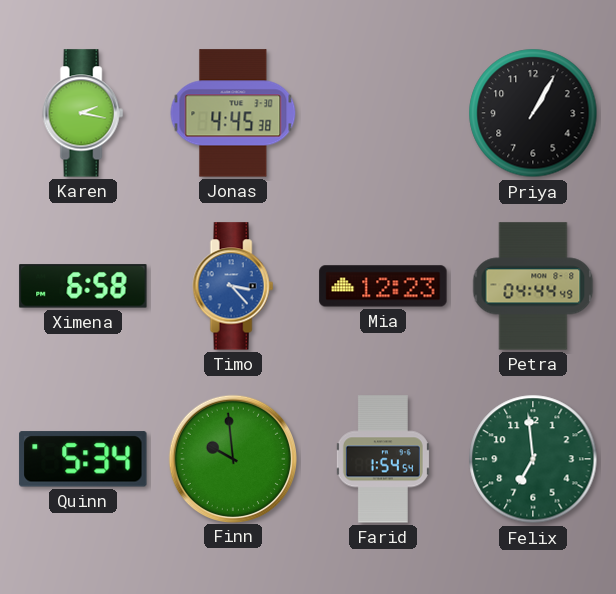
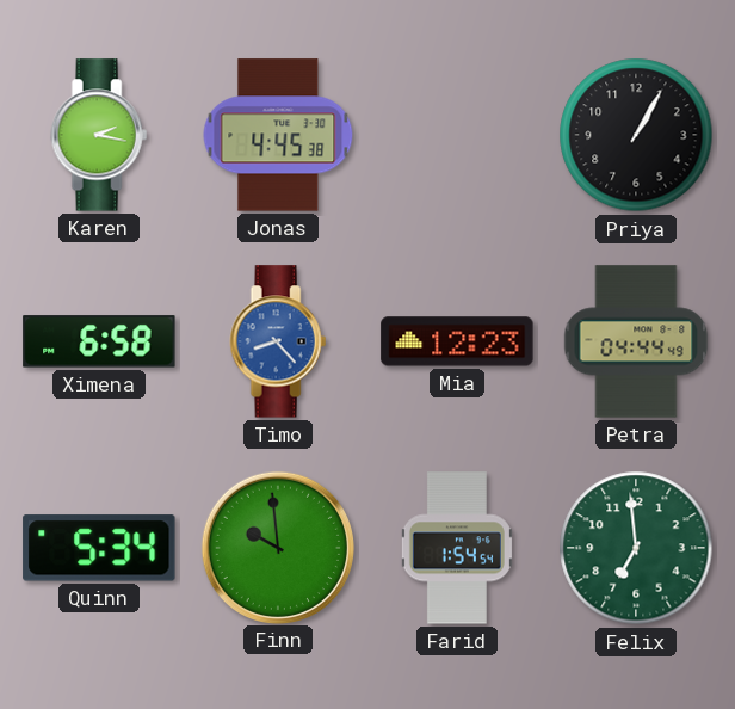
Timo: 3:23 -> 8:23 (278, 341)
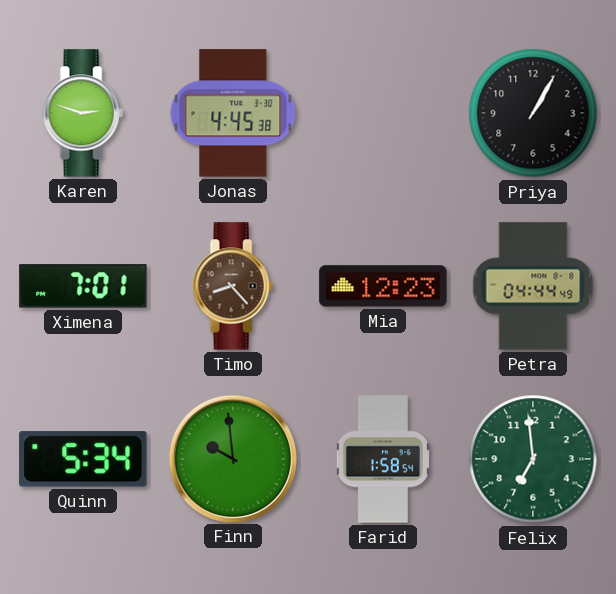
Karen: 2:17 -> 2:48 (83, 113)
Ximena: 6:58 -> 7:01 (83, 286)
Timo dial: blue -> brown (233, 286)
Farid: 1:54 -> 1:58 (383, 459)
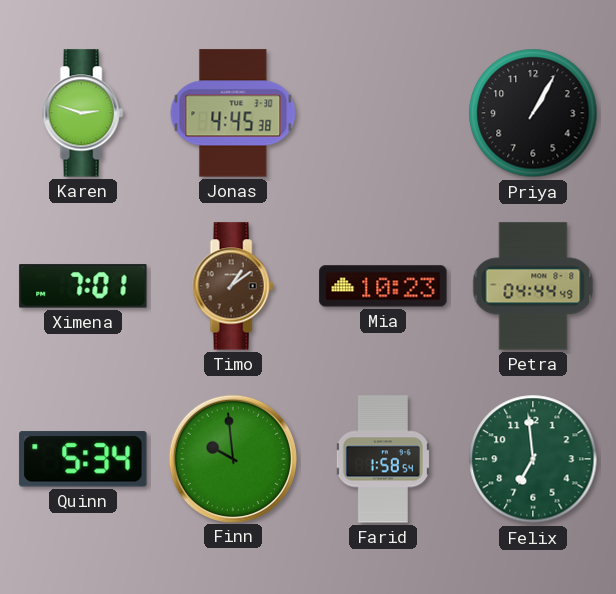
Timo: 8:23 -> 1:09 (233, 286)
Mia: 12:23 -> 10:23 (383, 286)
